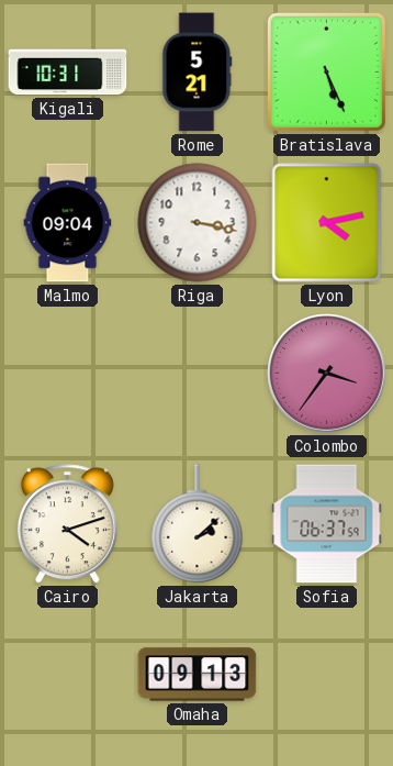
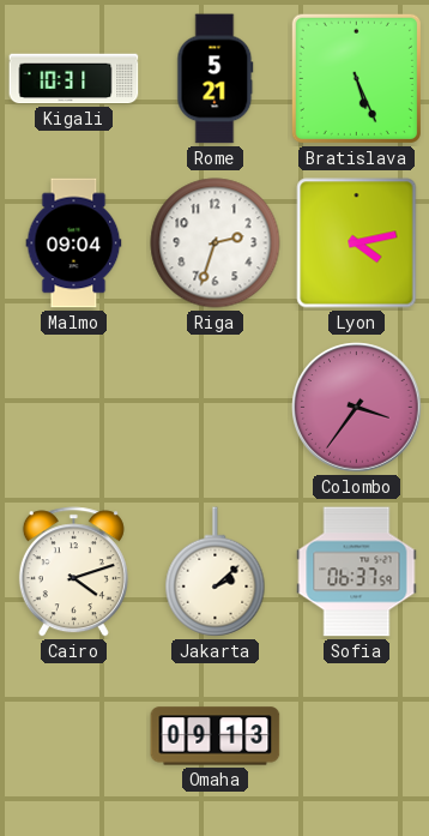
Riga: 3:17 -> 2:33 (216, 243)
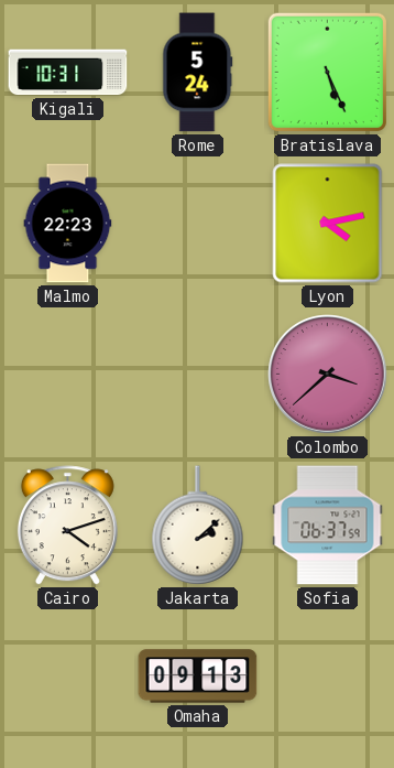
Rome: 5:21 -> 5:24 (198, 73)
Malmo: 09:04 -> 22:23 (68, 224)
Riga: 2:33 -> none (216, 243)
Colombo: 3:36 -> 3:38 (328, 375)
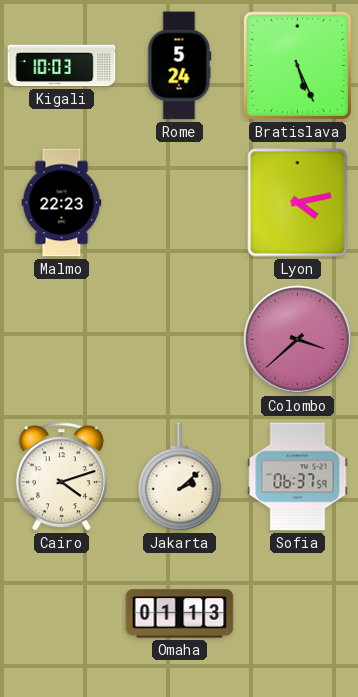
Kigali: 10:31 -> 10:03 (62, 66)
Omaha: 09:13 -> 01:13 (180, 614)
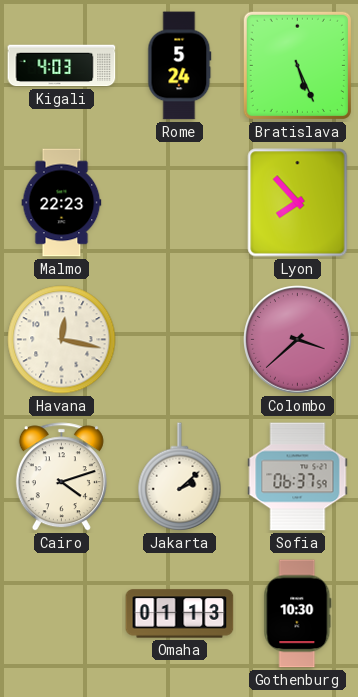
Kigali: 10:03 -> 4:03 (62, 66)
Lyon: 4:13 -> 7:53 (298, 203)
Havana: none -> 12:17 (62, 340)
Gothenburg: none -> 10:30 (298, 614)
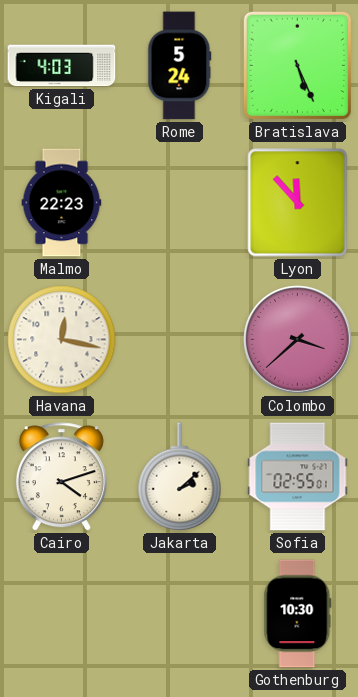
Lyon: 7:53 -> 11:53 (298, 203)
Sofia: 06:37 -> 02:55 (298, 477)
Omaha: 01:13 -> none (180, 614)
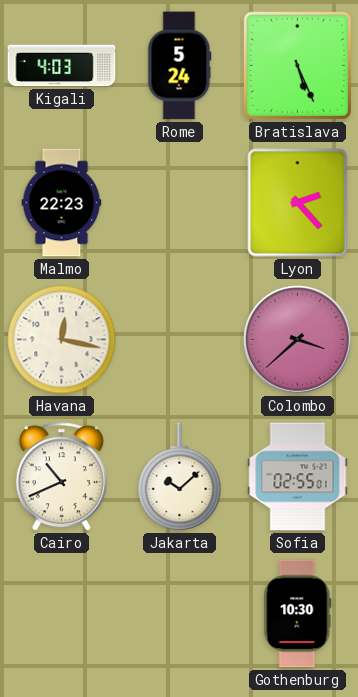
Lyon: 11:53 -> 2:23 (298, 203)
Cairo: 4:12 -> 10:41 (61, 477)
Jakarta: 2:08 -> 10:08 (180, 477)
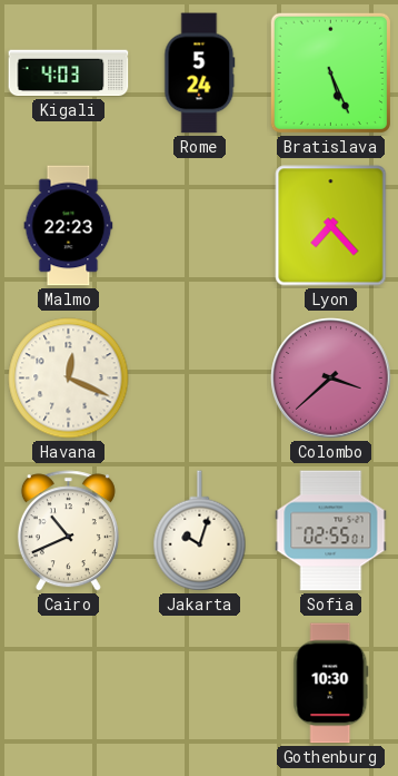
Lyon: 2:23 -> 7:23 (331, 226)
Havana: 12:17 -> 12:19 (69, 379)
Jakarta: 10:08 -> 10:03 (200, 531)
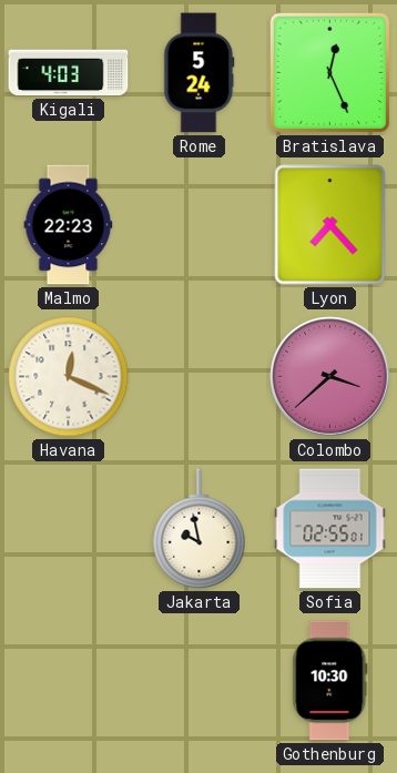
Bratislava: 5:26 -> 12:26 (329, 72)
Cairo: 10:41 -> none (68, 531)
Jakarta: 10:03 -> 9:58 (200, 529)
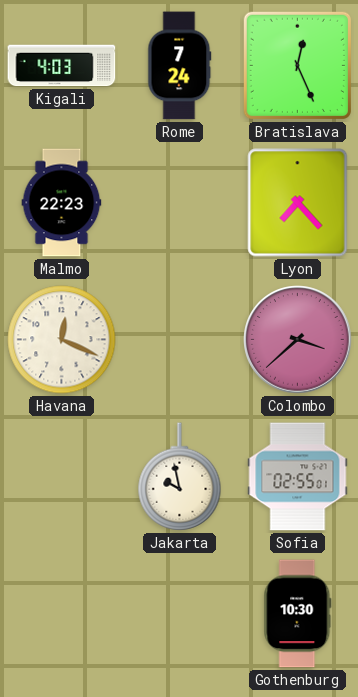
Rome: 5:24 -> 7:24 (180, 66)
